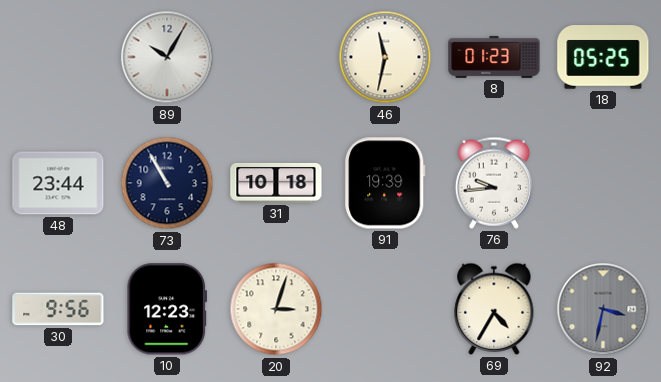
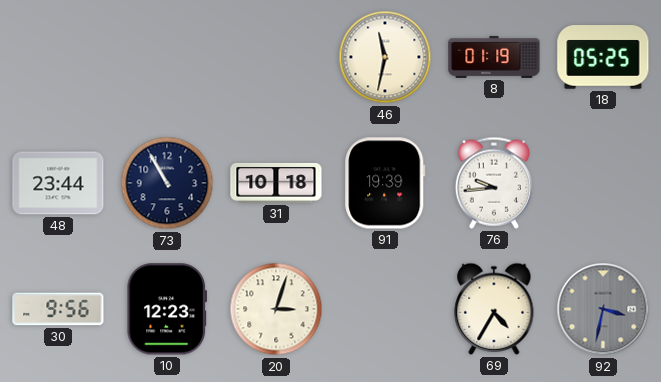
89: 10:05 -> none (167, 57)
8: 01:23 -> 01:19 (494, 57)
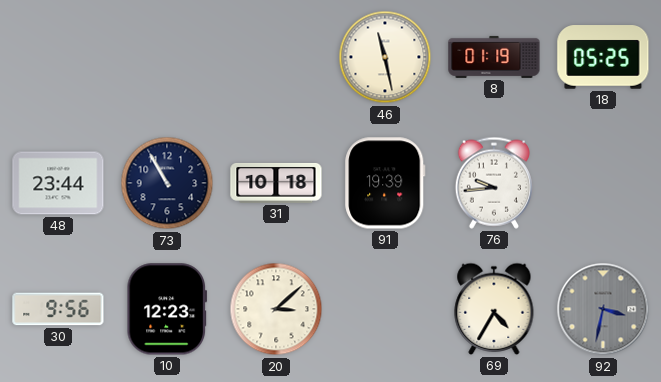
46: 11:32 -> 11:28 (385, 57)
20: 3:03 -> 3:08 (276, 309)
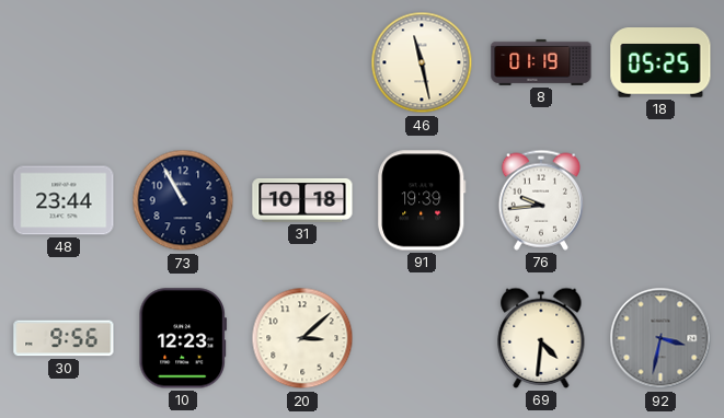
69: 4:35 -> 4:31 (541, 338)
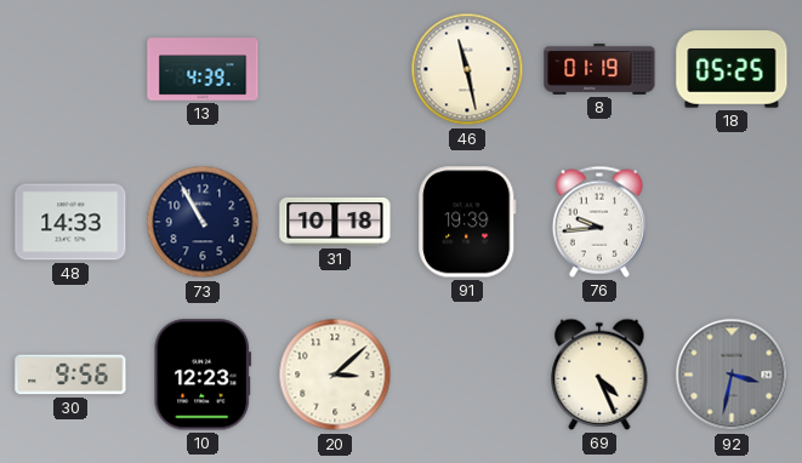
13: none -> 4:39 (203, 69)
48: 23:44 -> 14:33 (70, 222)
69: 4:31 -> 4:26 (599, 375)
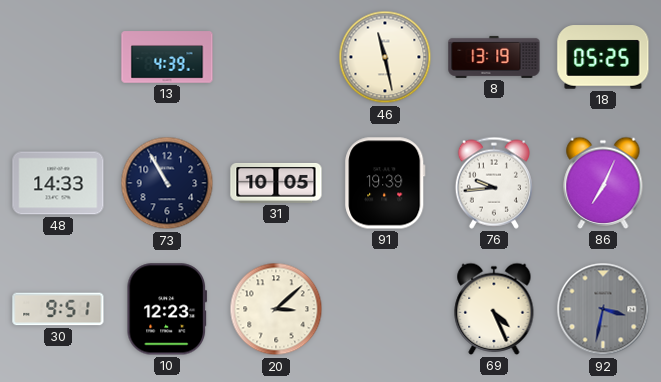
8: 01:19 -> 13:19 (494, 57)
31: 10:18 -> 10:05 (276, 183)
86: none -> 7:04 (603, 183)
30: 9:56 -> 9:51 (58, 309)
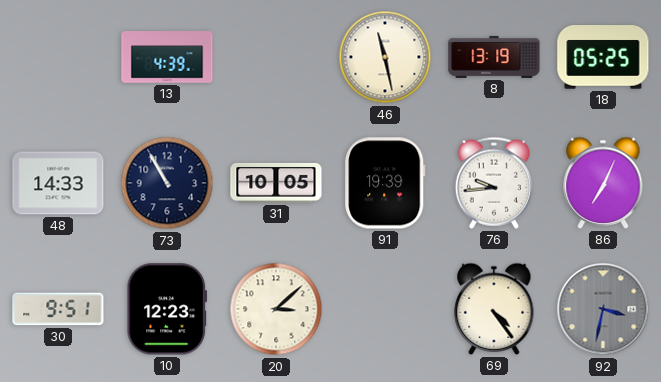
69: 4:26 -> 4:24 (494, 309)
